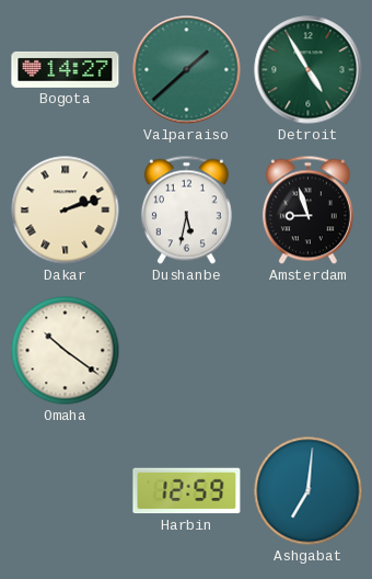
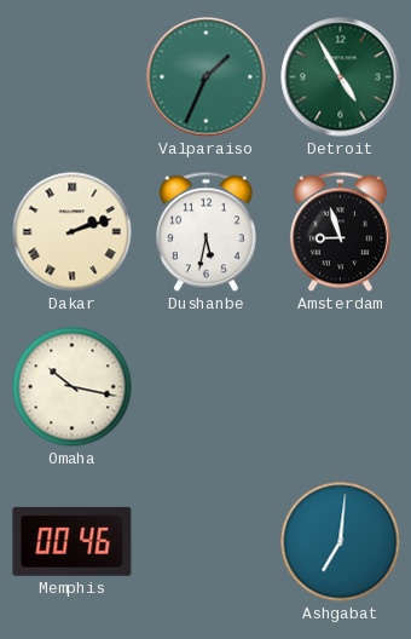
Bogota: 14:27 -> none (66, 69)
Valparaiso: 1:38 -> 1:34 (207, 77)
Omaha: 10:21 -> 10:17 (73, 387)
Memphis: none -> 00:46 (73, 541)
Harbin: 12:59 -> none (187, 491)
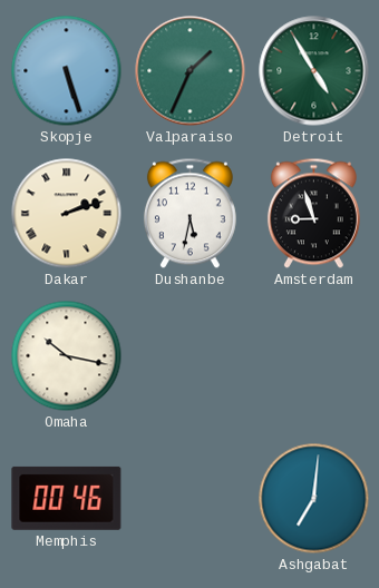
Skopje: none -> 5:27 (67, 71)
